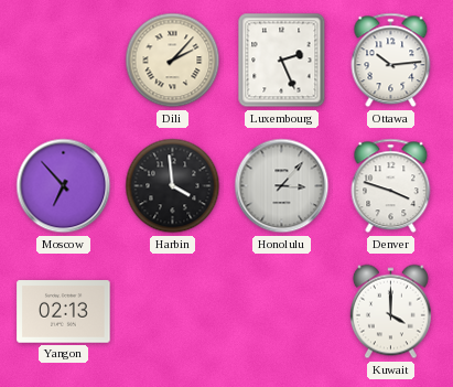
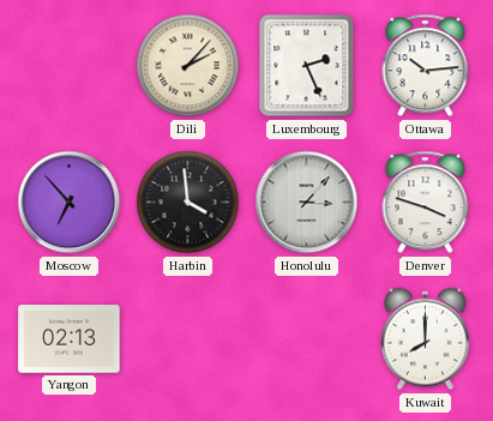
Kuwait: 4:00 -> 8:00 (425, 339)
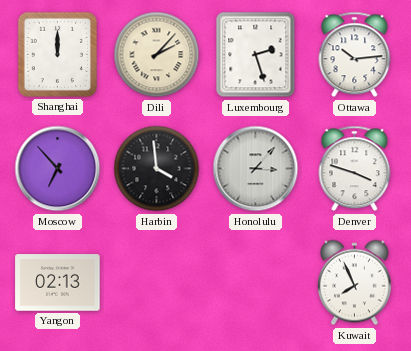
Shanghai: none -> 12:00 (57, 54)
Luxembourg: 2:26 -> 2:27 (256, 55)
Kuwait: 8:00 -> 7:56 (354, 283)
